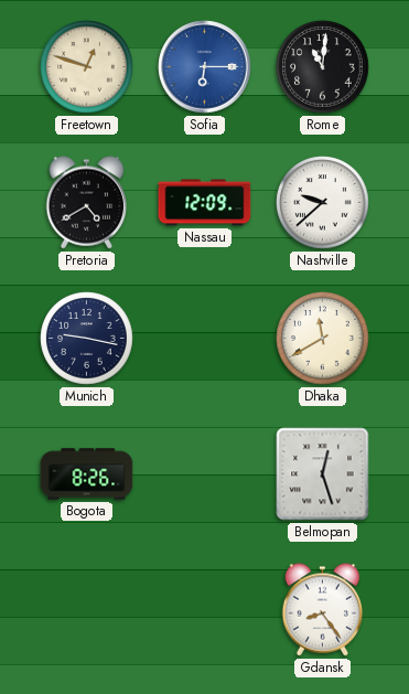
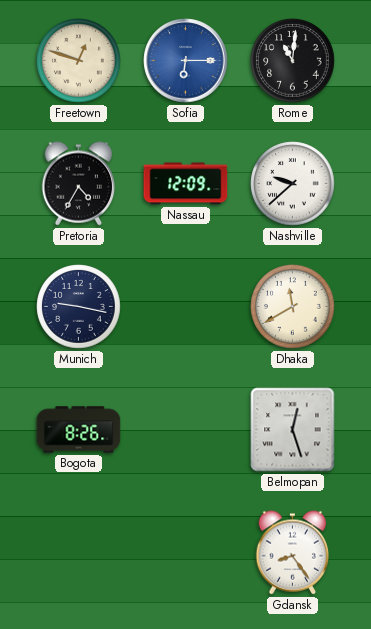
Pretoria: 4:40 -> 4:35 (79, 184)
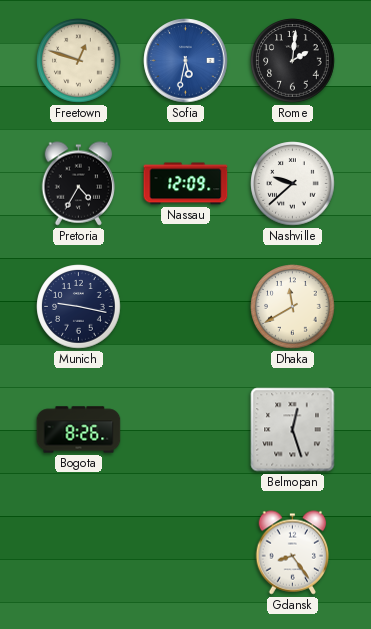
Sofia: 6:15 -> 5:32 (186, 61)
Rome: 11:01 -> 2:01 (293, 61)
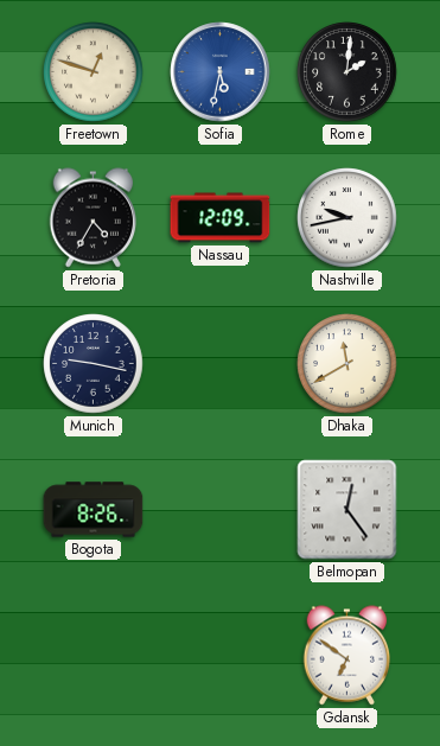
Nashville: 9:38 -> 9:43 (347, 218)
Belmopan: 12:27 -> 12:24 (347, 510)
Gdansk: 8:24 -> 6:51 (347, 656)
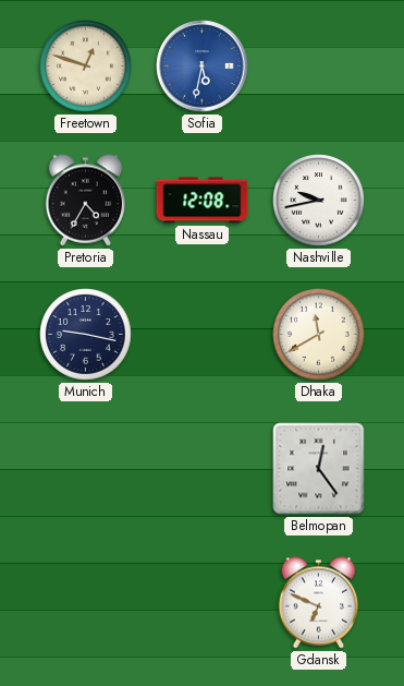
Rome: 2:01 -> none (347, 72)
Nassau: 12:09 -> 12:08 (203, 201)
Bogota: 8:26 -> none (94, 510)
Gdansk: 6:51 -> 6:49 (319, 603)
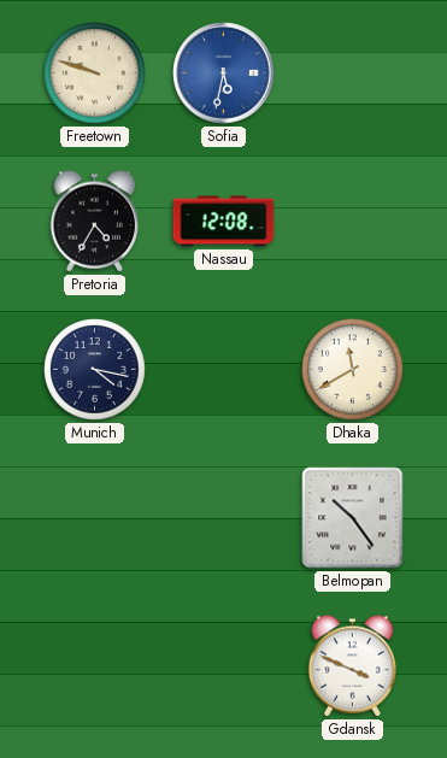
Freetown: 12:48 -> 9:48 (95, 74)
Nashville: 9:43 -> none (319, 201)
Munich: 9:17 -> 4:17 (95, 370)
Belmopan: 12:24 -> 10:24 (353, 518)
Gdansk: 6:49 -> 3:49 (353, 666)
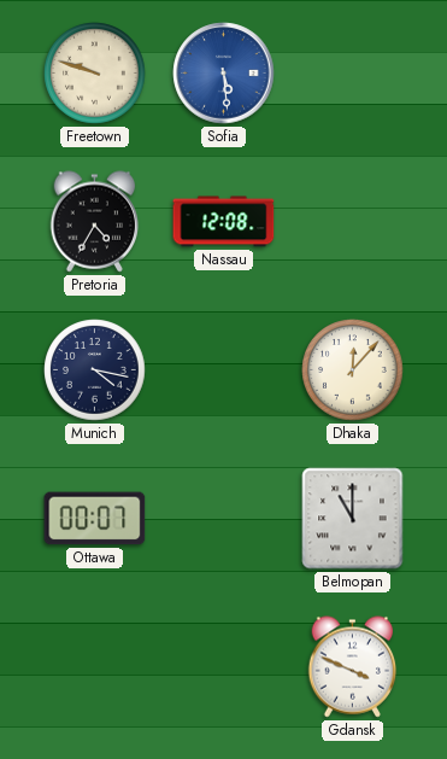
Sofia: 5:32 -> 5:29 (224, 74)
Dhaka: 11:40 -> 12:07 (353, 370)
Ottawa: none -> 00:07 (95, 519)
Belmopan: 10:24 -> 11:00 (353, 519)
